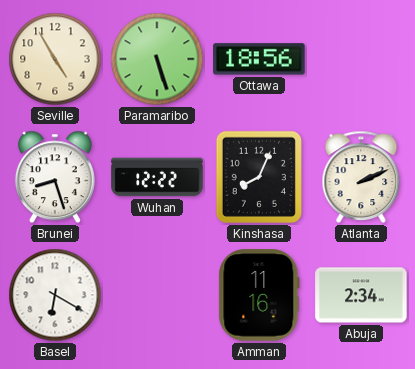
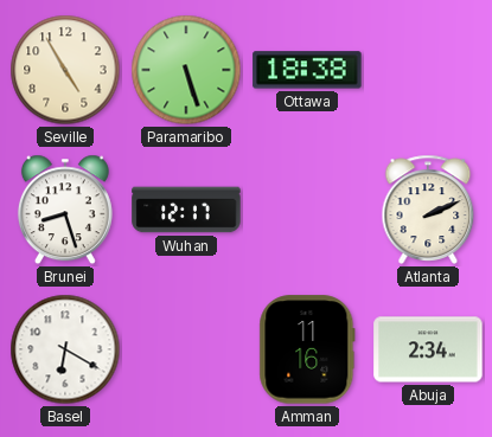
Ottawa: 18:56 -> 18:38 (307, 70)
Wuhan: 12:22 -> 12:17 (186, 210)
Kinshasa: 8:04 -> none (259, 177)
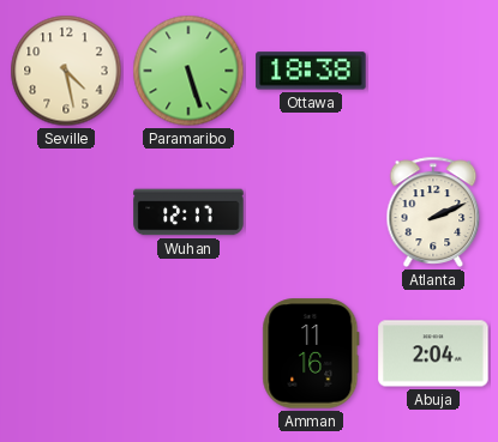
Seville: 4:55 -> 4:28 (66, 71)
Brunei: 8:27 -> none (65, 210)
Basel: 6:20 -> none (65, 349)
Abuja: 2:34 -> 2:04 (433, 353)
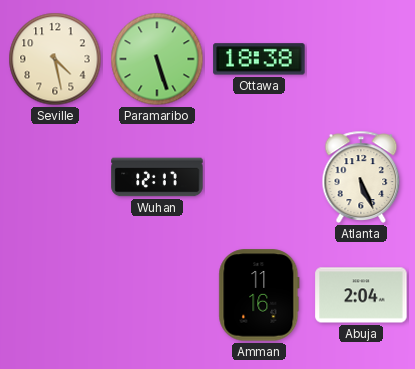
Atlanta: 2:11 -> 5:26 (361, 177)
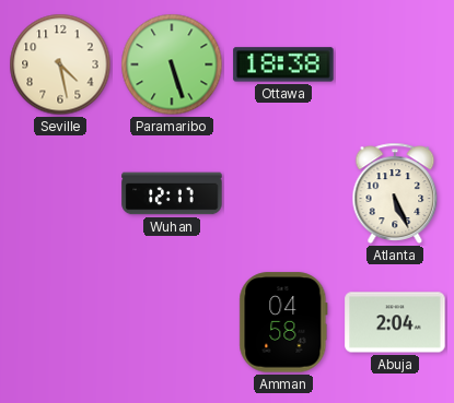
Amman: 11:16 -> 04:58 (283, 322)
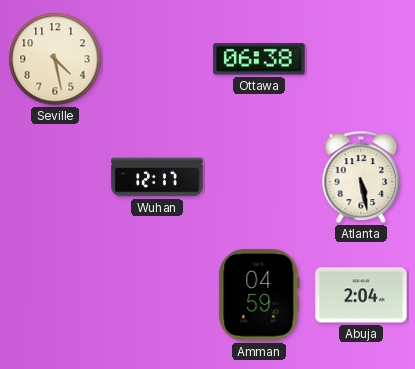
Paramaribo: 5:27 -> none (172, 64)
Ottawa: 18:38 -> 06:38 (259, 59)
Atlanta: 5:26 -> 5:28 (361, 177)
Amman: 04:58 -> 04:59 (259, 295)
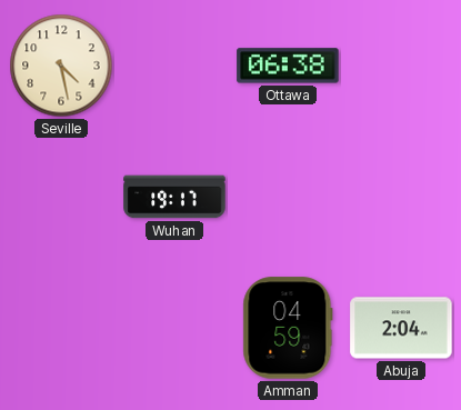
Wuhan: 12:17 -> 19:17 (174, 197)
Atlanta: 5:28 -> none (361, 177)
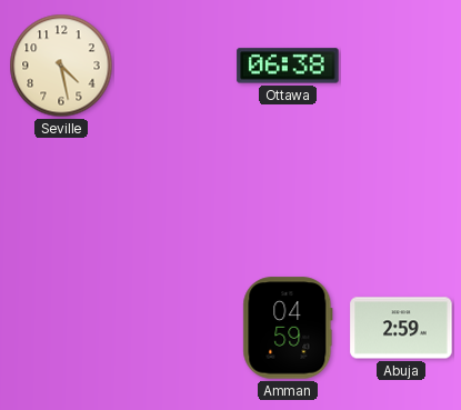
Wuhan: 19:17 -> none (174, 197)
Abuja: 2:04 -> 2:59 (401, 328)
